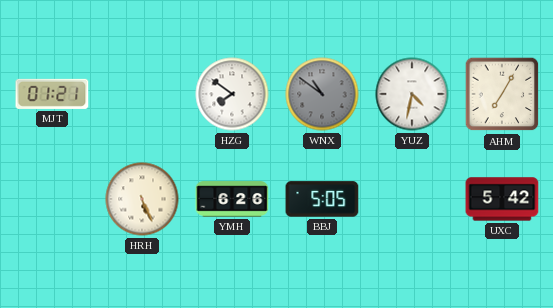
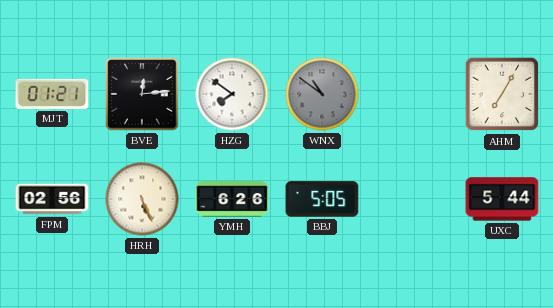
BVE: none -> 12:14 (142, 94)
YUZ: 4:32 -> none (412, 94)
FPM: none -> 02:56 (52, 199)
UXC: 5:42 -> 5:44 (502, 199)
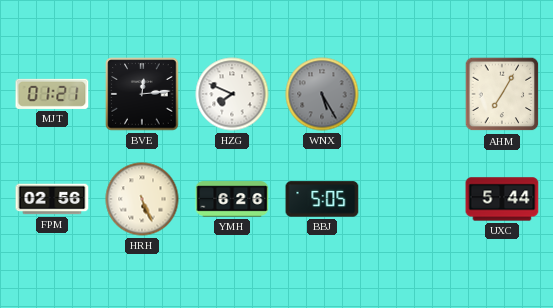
HZG: 7:51 -> 7:49 (232, 94)
WNX: 10:51 -> 5:25 (322, 94)
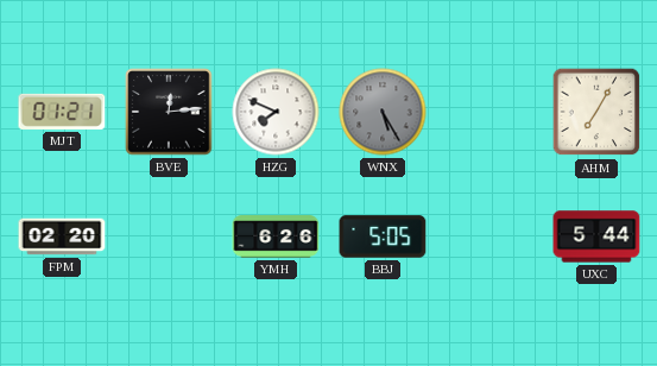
FPM: 02:56 -> 02:20 (62, 236)
HRH: 5:26 -> none (142, 199)
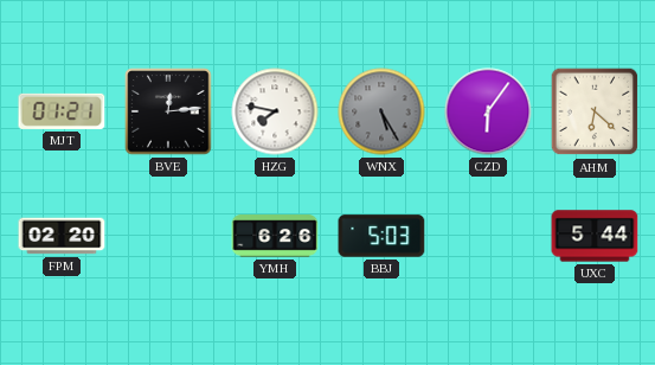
HZG: 7:49 -> 7:47 (275, 111)
CZD: none -> 6:06 (488, 111)
AHM: 7:05 -> 6:22 (595, 111)
BBJ: 5:05 -> 5:03 (381, 236)
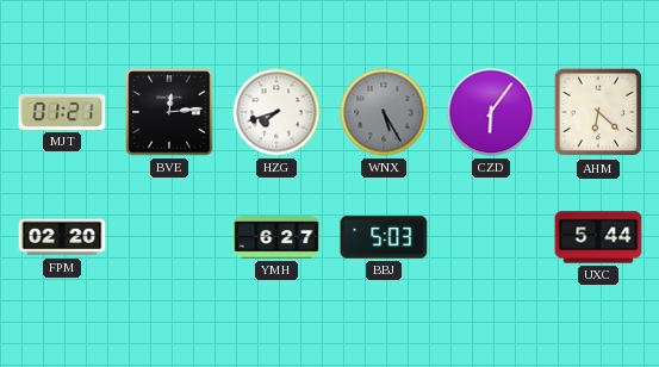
HZG: 7:47 -> 7:42 (276, 112)
YMH: 6:26 -> 6:27 (276, 237)
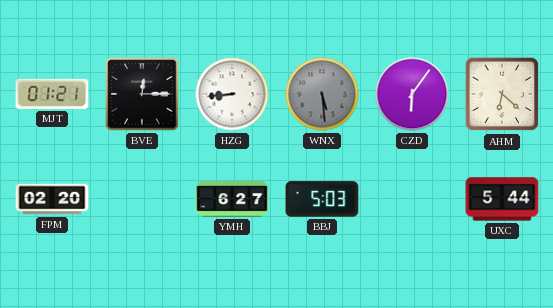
BVE: 12:14 -> 12:15 (142, 94)
HZG: 7:42 -> 8:44 (232, 94)
WNX: 5:25 -> 5:29 (322, 94)
